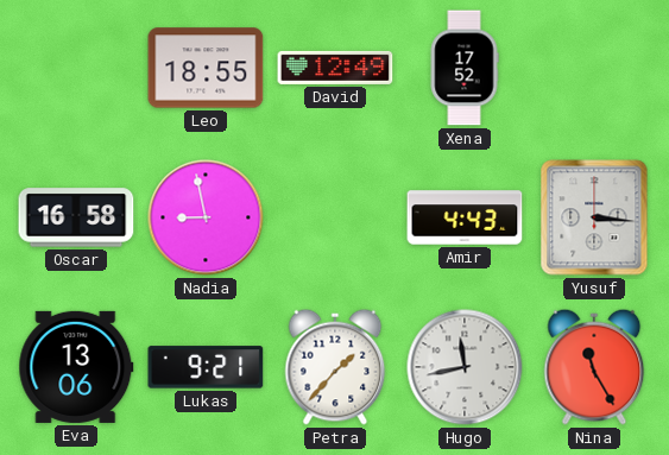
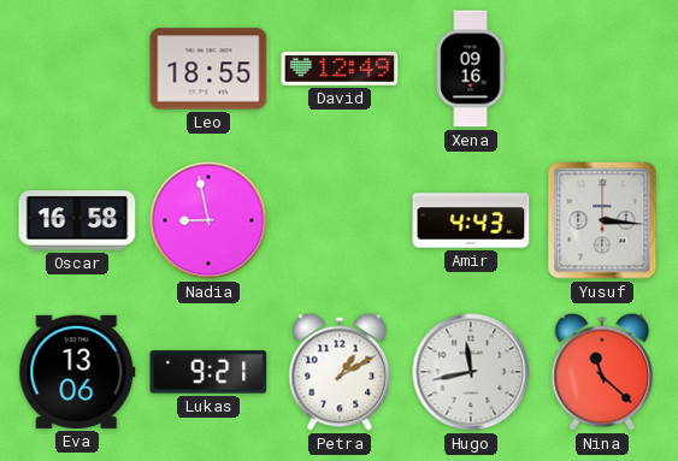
Xena: 17:52 -> 09:16 (471, 69)
Petra: 1:37 -> 1:10 (340, 372)
Nina: 11:25 -> 11:22 (602, 372)
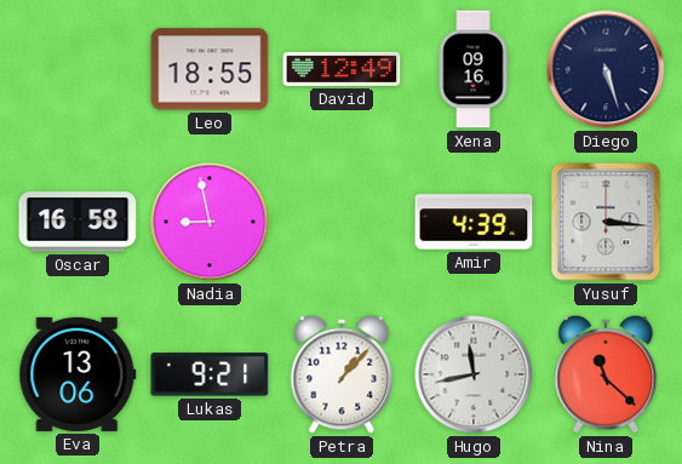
Diego: none -> 5:27 (606, 69)
Amir: 4:43 -> 4:39 (474, 222)
Petra: 1:10 -> 1:07 (342, 374)
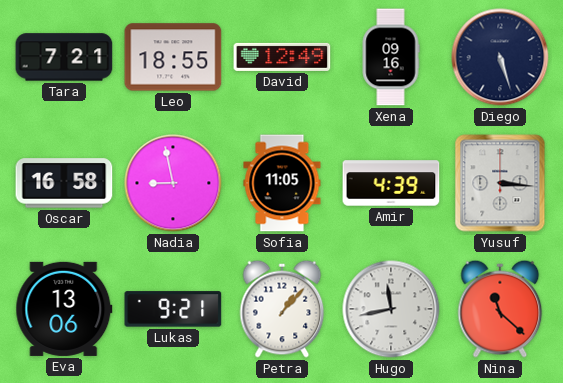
Tara: none -> 7:21 (64, 57)
Sofia: none -> 11:05 (282, 183)
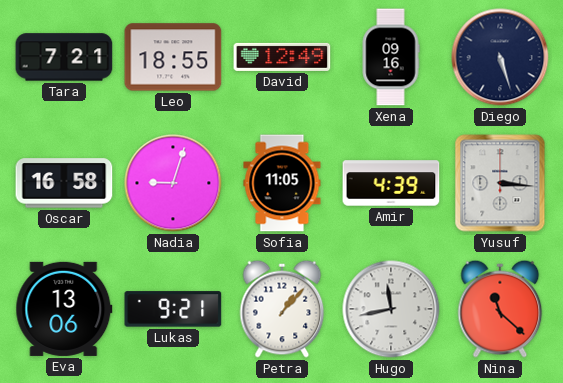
Nadia: 8:58 -> 9:03 (173, 183)
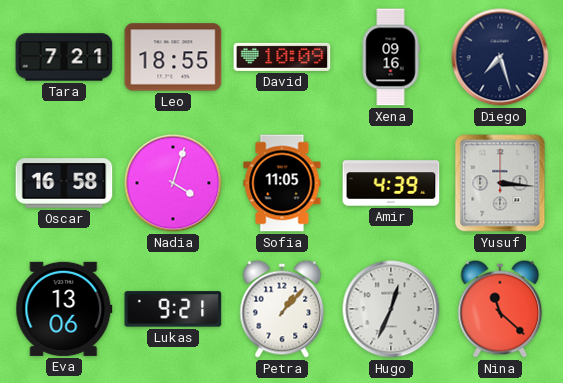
David: 12:49 -> 10:09 (282, 57)
Diego: 5:27 -> 7:27 (500, 57)
Nadia: 9:03 -> 4:03 (173, 183)
Hugo: 11:43 -> 12:34 (391, 309)
